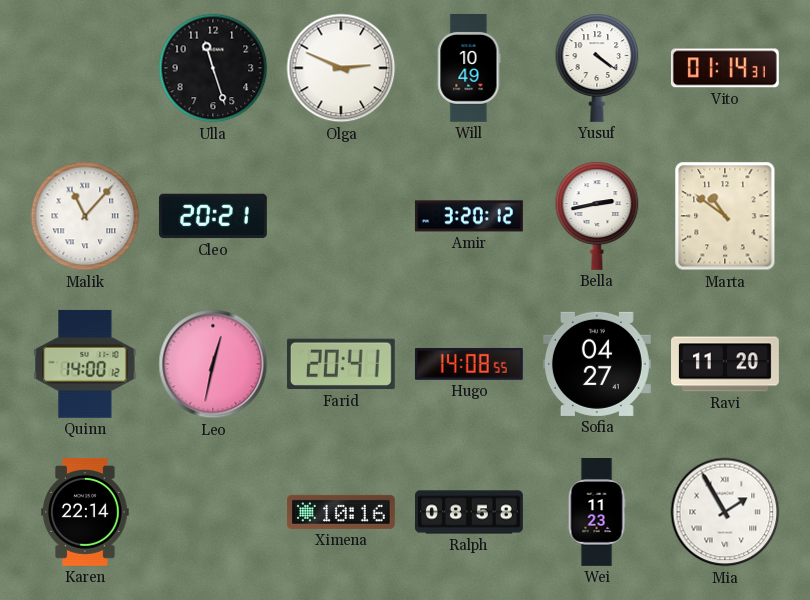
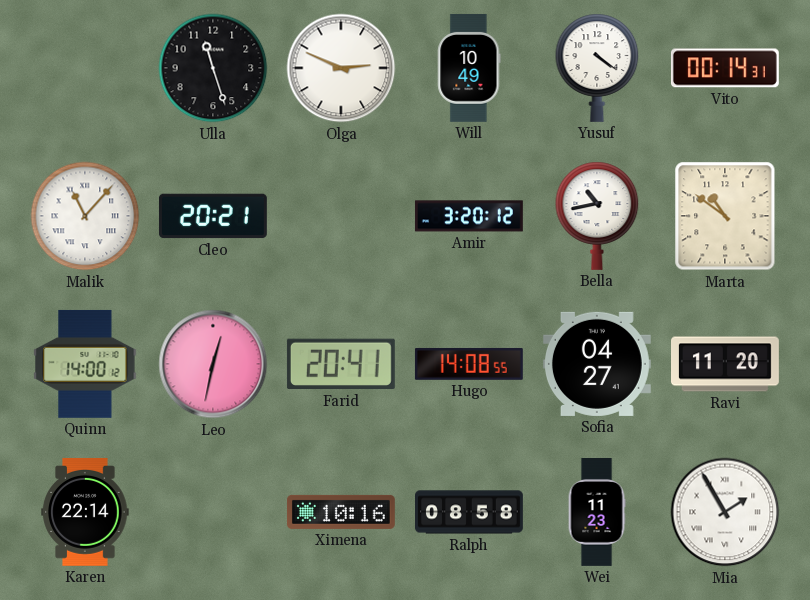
Vito: 01:14 -> 00:14 (725, 68)
Bella: 2:43 -> 10:43 (597, 216)
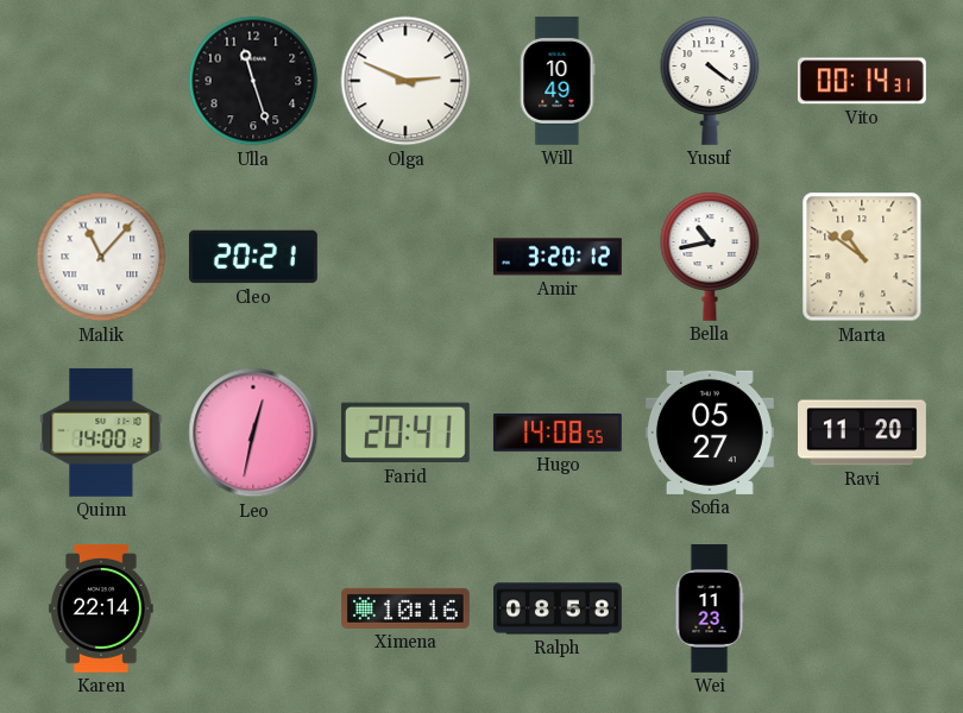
Sofia: 04:27 -> 05:27 (710, 433)
Mia: 1:55 -> none (725, 512)
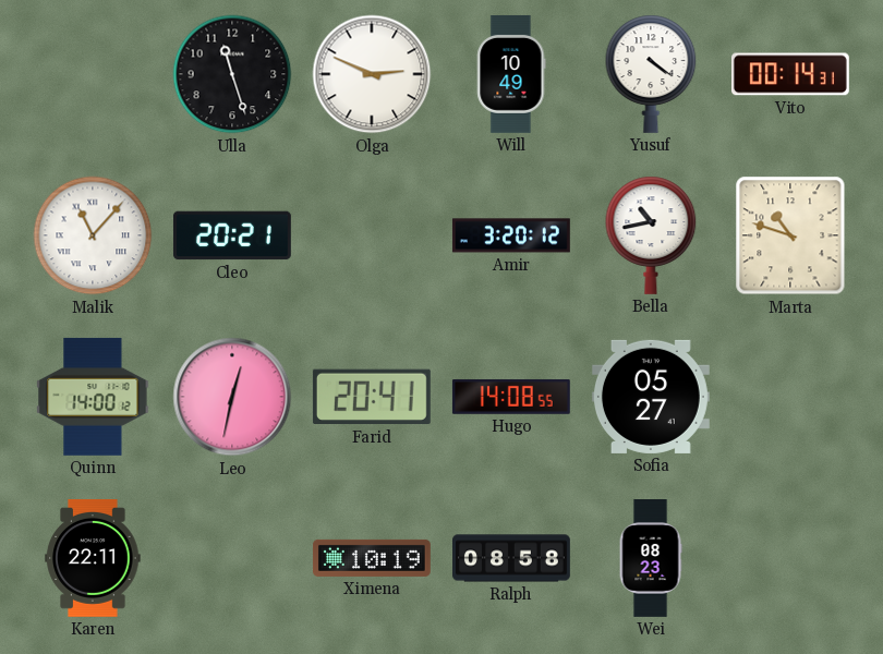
Marta: 10:51 -> 10:48 (790, 235)
Ravi: 11:20 -> none (863, 433)
Karen: 22:14 -> 22:11 (93, 558)
Ximena: 10:16 -> 10:19 (372, 558)
Wei: 11:23 -> 08:23 (651, 559)
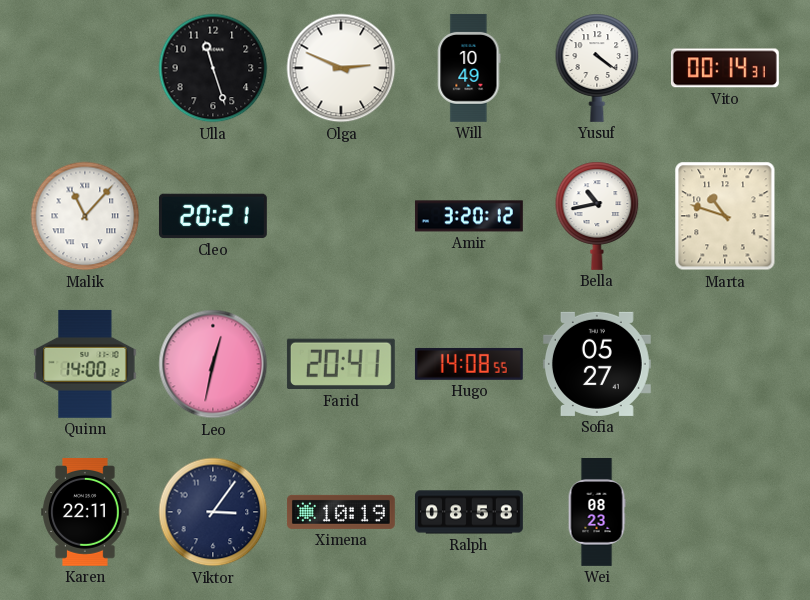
Viktor: none -> 3:06 (213, 512)
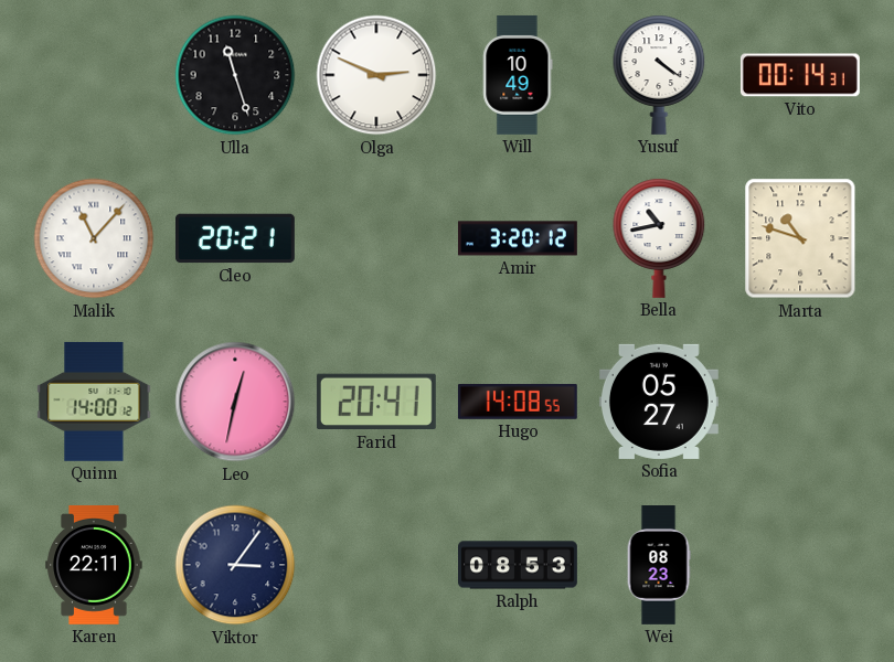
Ximena: 10:19 -> none (341, 512)
Ralph: 08:58 -> 08:53 (519, 565)
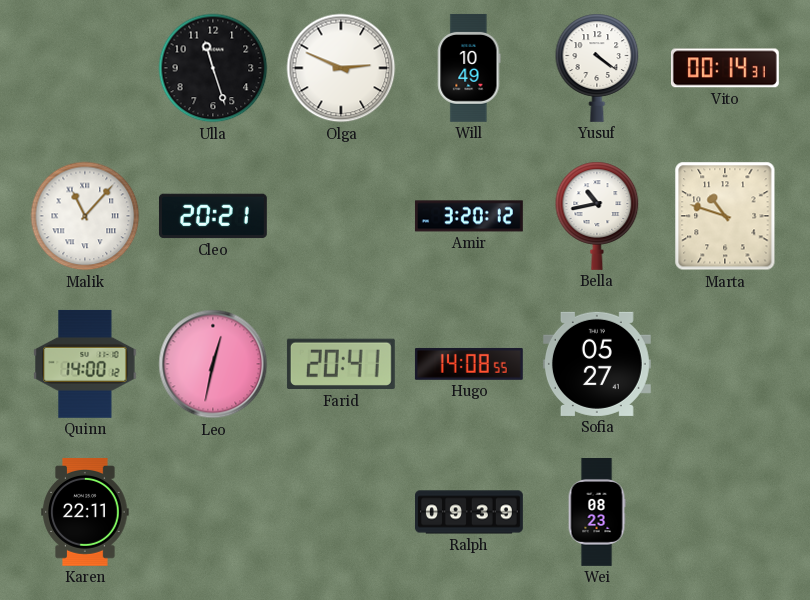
Viktor: 3:06 -> none (235, 565)
Ralph: 08:53 -> 09:39 (470, 512)
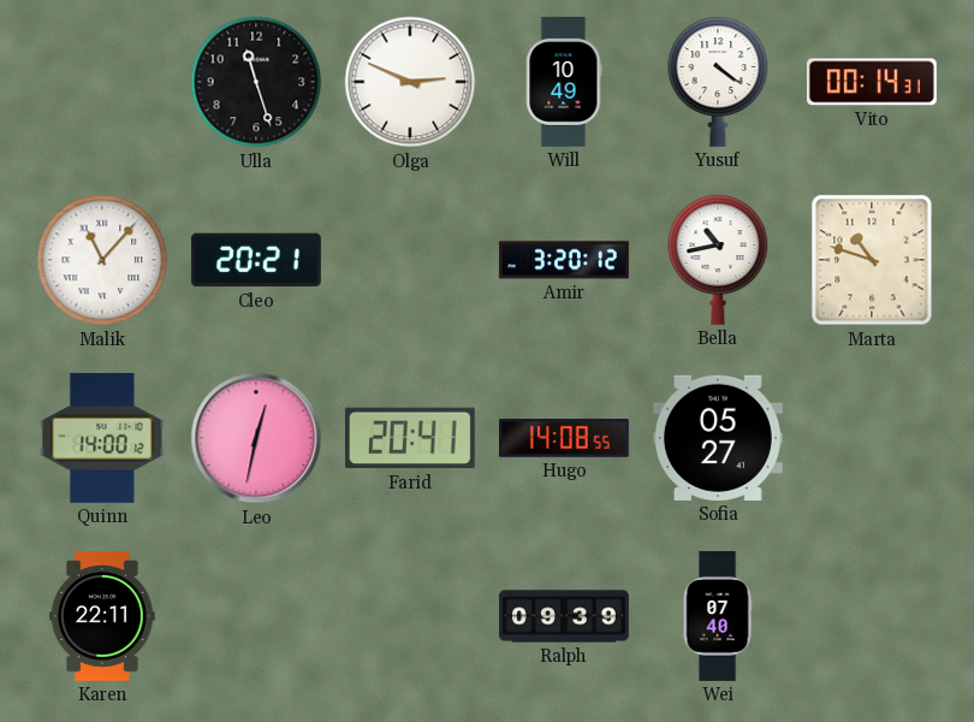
Wei: 08:23 -> 07:40 (718, 617)
